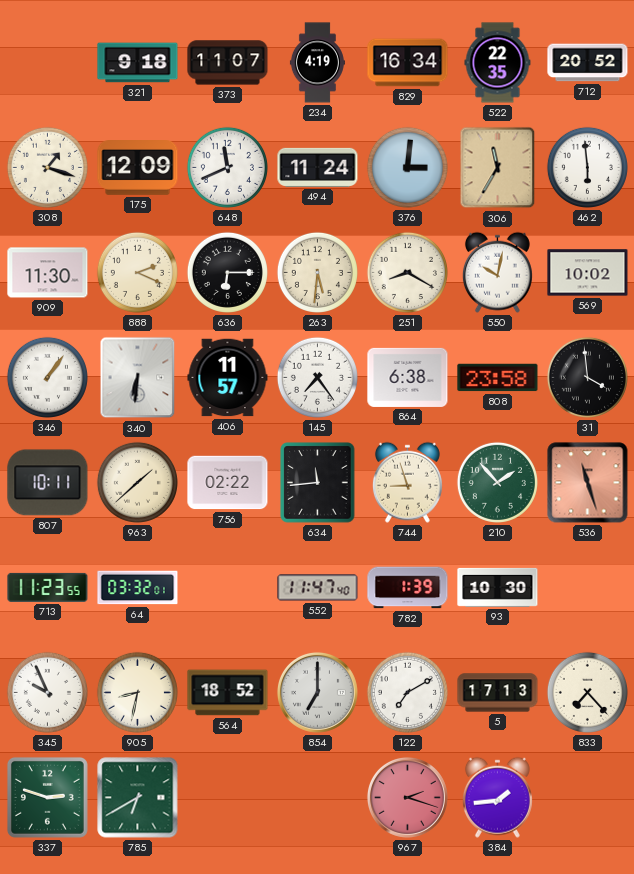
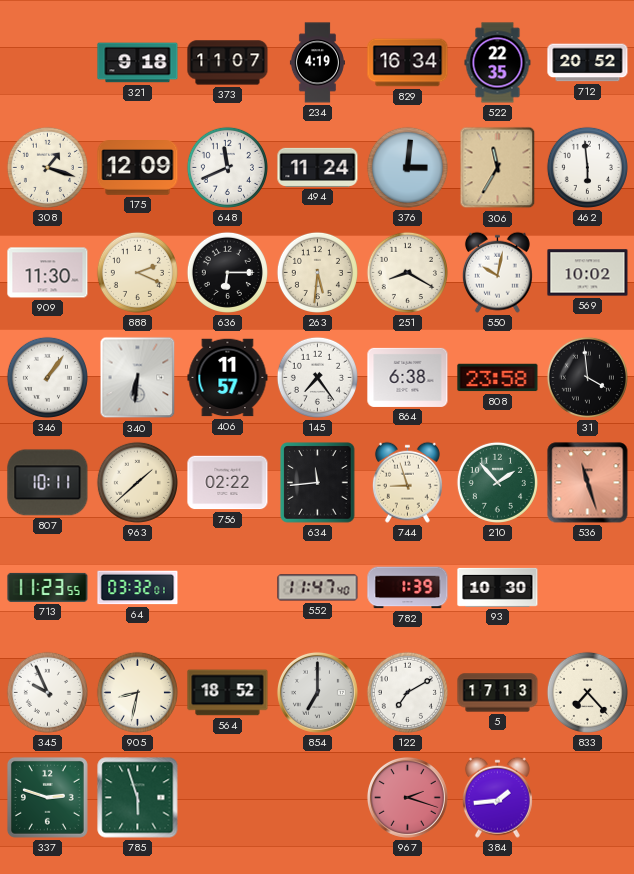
785: 6:40 -> 5:57 (138, 798)
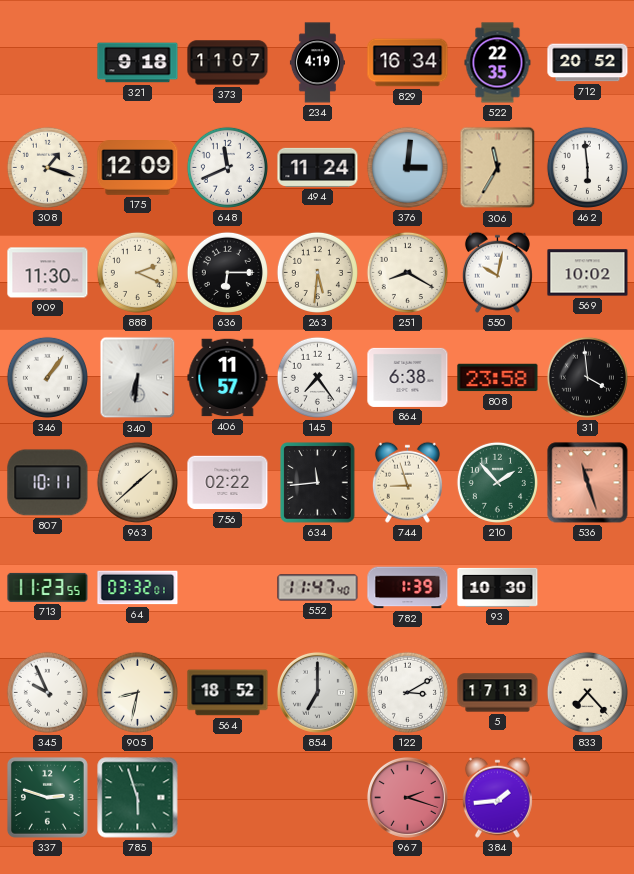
122: 7:10 -> 3:10 (407, 692)
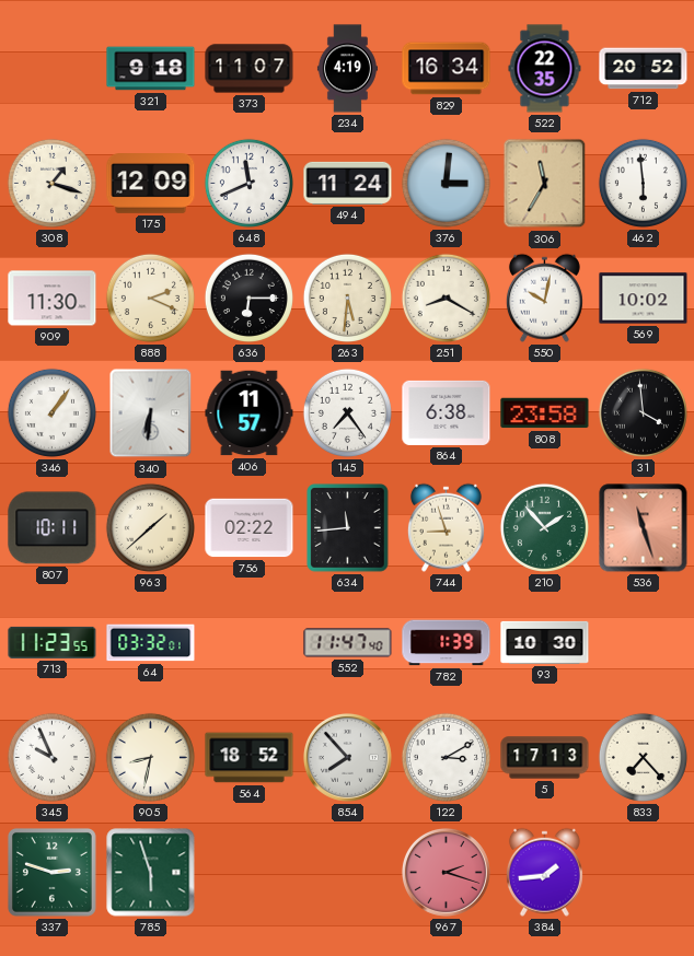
854: 7:00 -> 7:53 (347, 757)
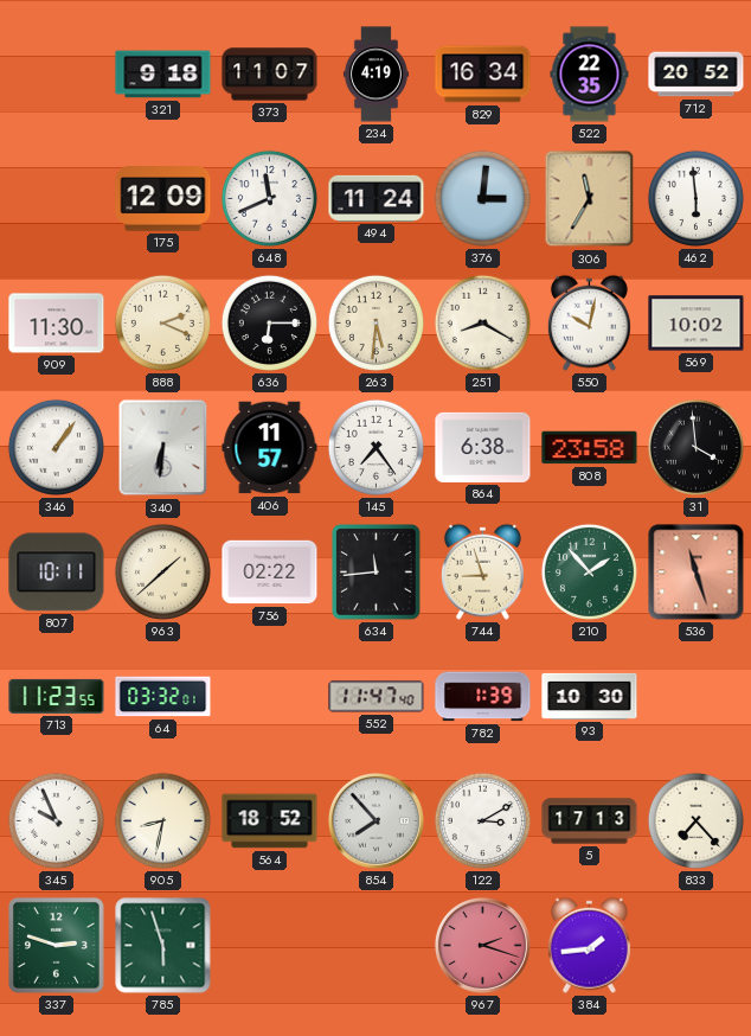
308: 1:18 -> none (51, 183)
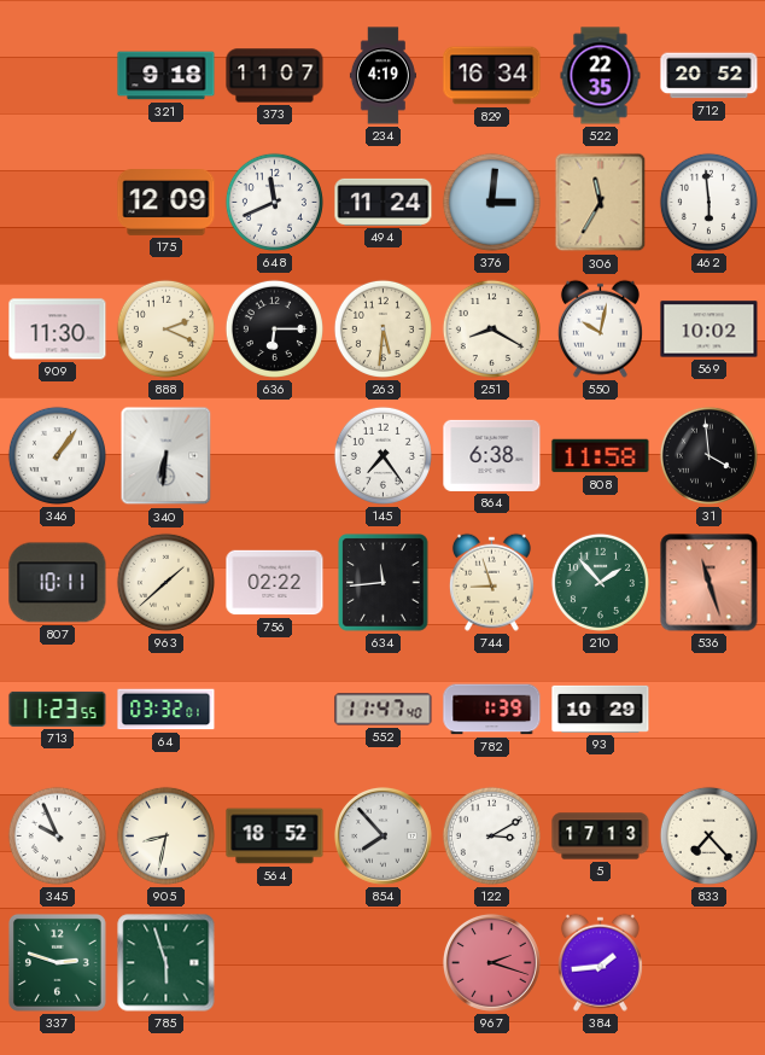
406: 11:57 -> none (270, 448)
808: 23:58 -> 11:58 (601, 456)
93: 10:30 -> 10:29 (601, 709)
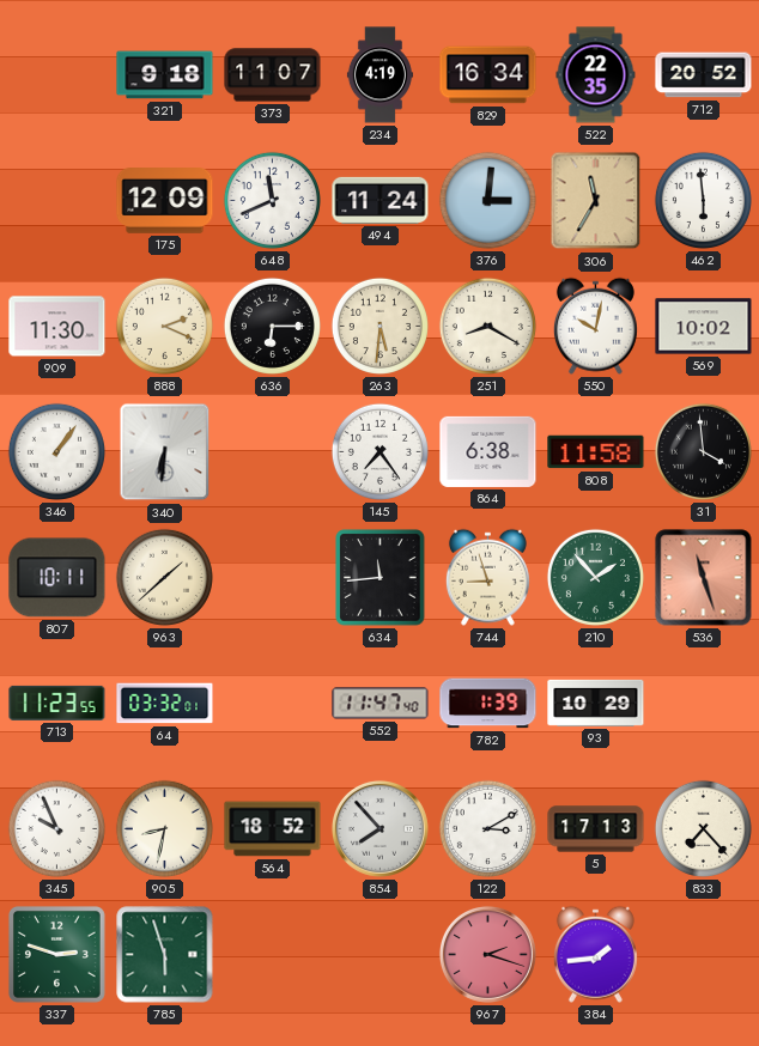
756: 02:22 -> none (275, 583)
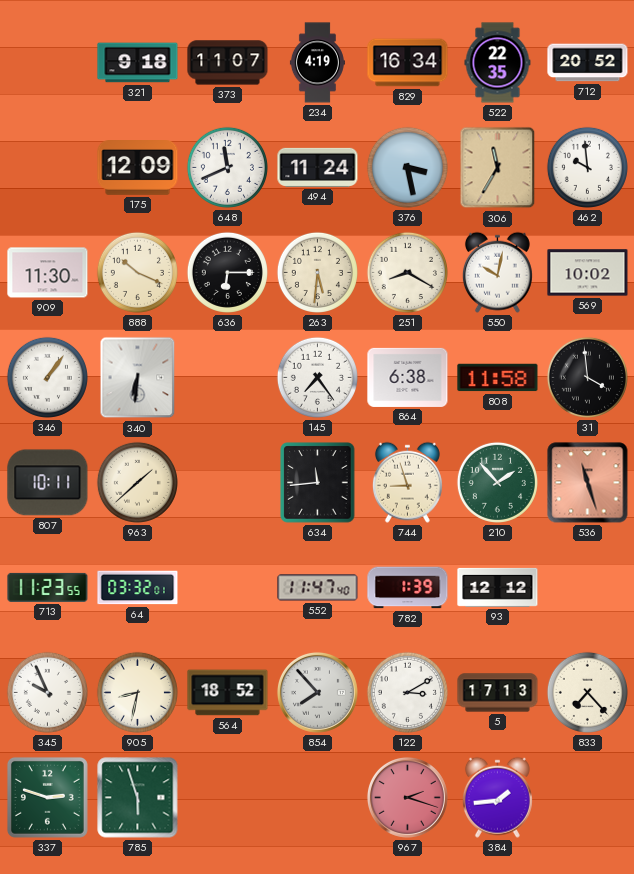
376: 3:01 -> 3:28 (407, 167)
462: 5:59 -> 9:59 (587, 167)
888: 2:19 -> 10:19 (137, 272)
93: 10:29 -> 12:12 (498, 587)
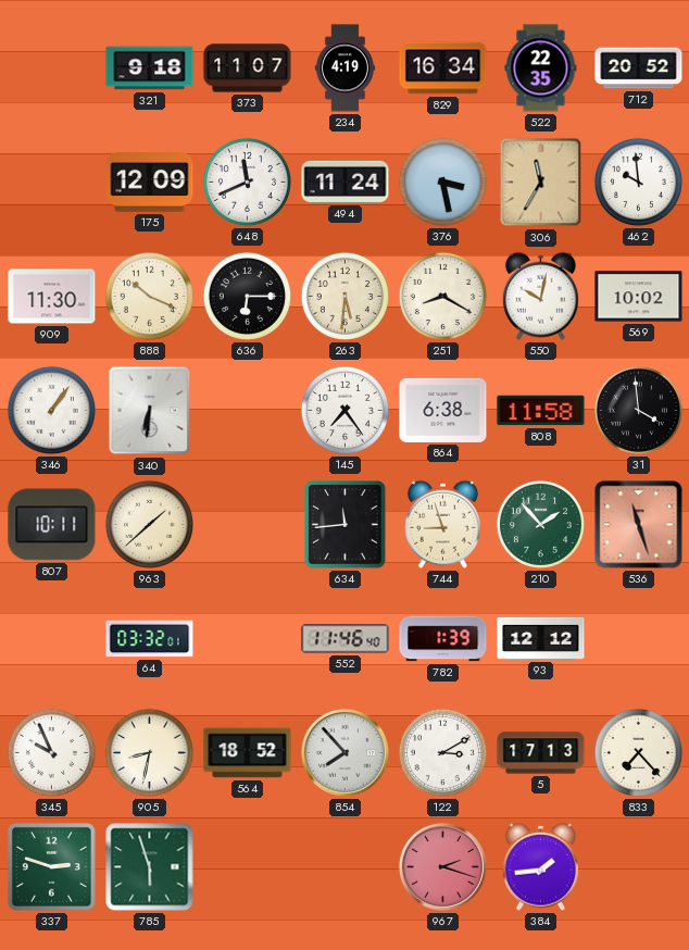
713: 11:23 -> none (48, 587)
552: 11:47 -> 11:46 (346, 639)
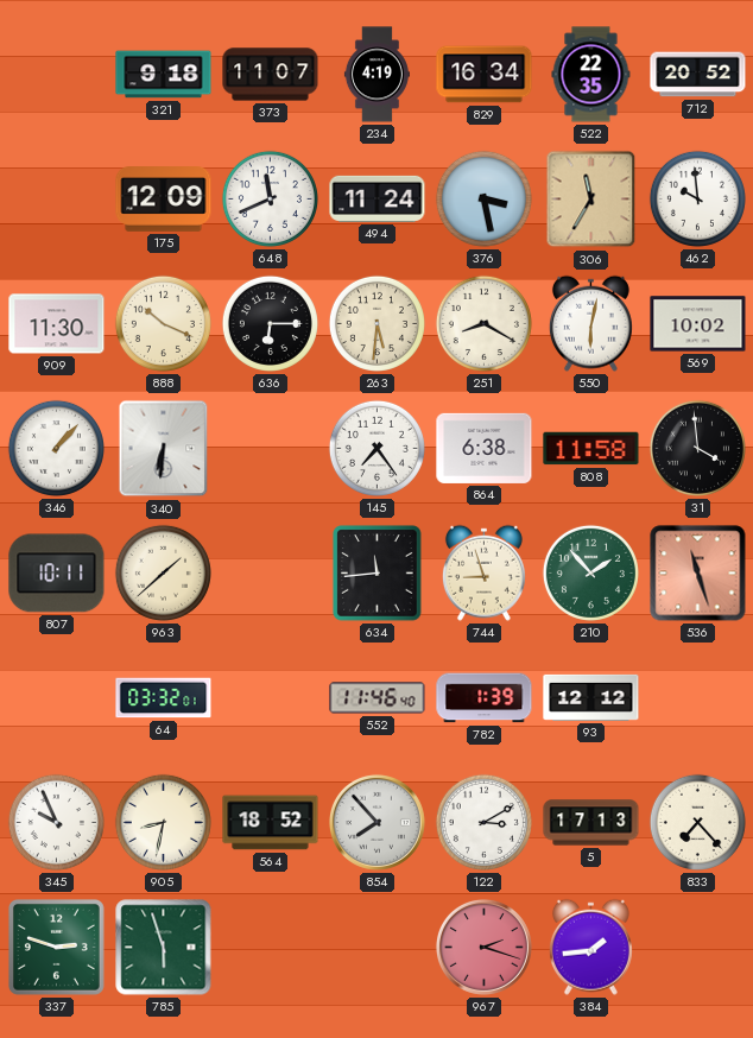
550: 10:02 -> 6:02 (590, 323)
346: 1:06 -> 1:07 (56, 448)
